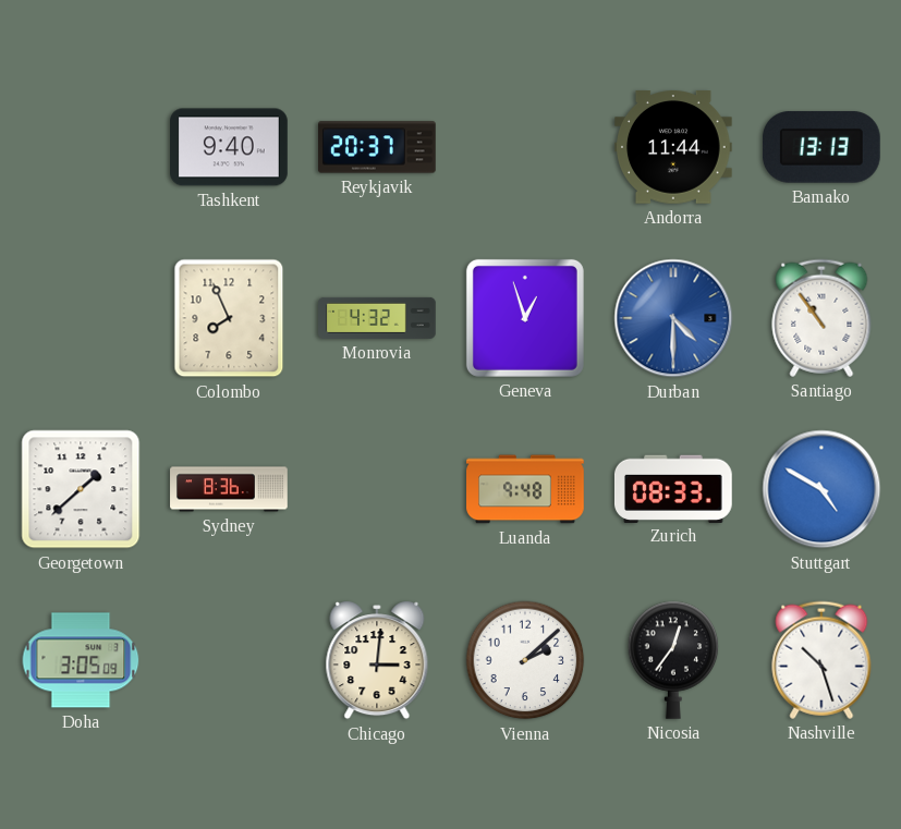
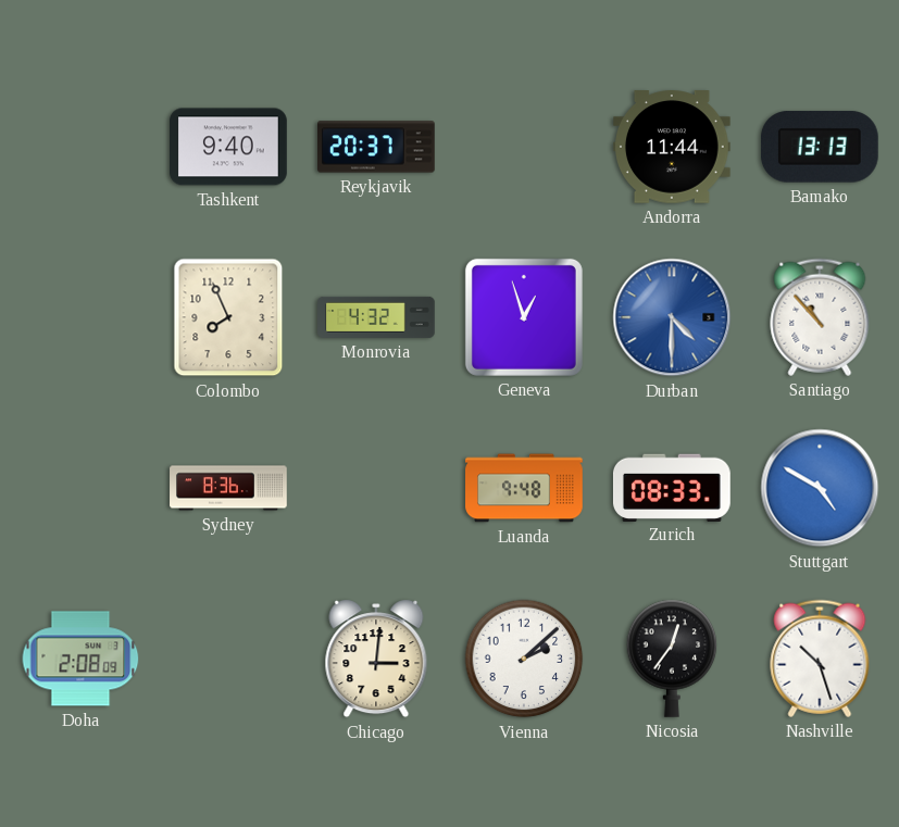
Santiago: 10:54 -> 10:53 (820, 317)
Georgetown: 1:38 -> none (81, 489)
Doha: 3:05 -> 2:08 (80, 659)
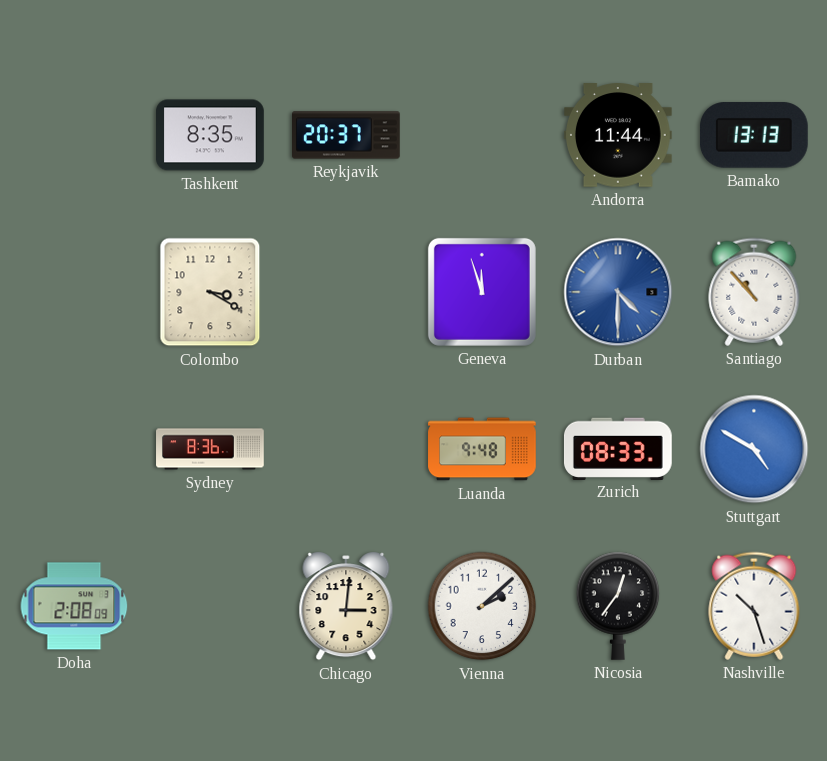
Tashkent: 9:40 -> 8:35 (211, 135)
Colombo: 7:56 -> 3:20 (210, 292)
Monrovia: 4:32 -> none (376, 317)
Geneva: 12:57 -> 11:57 (482, 292)
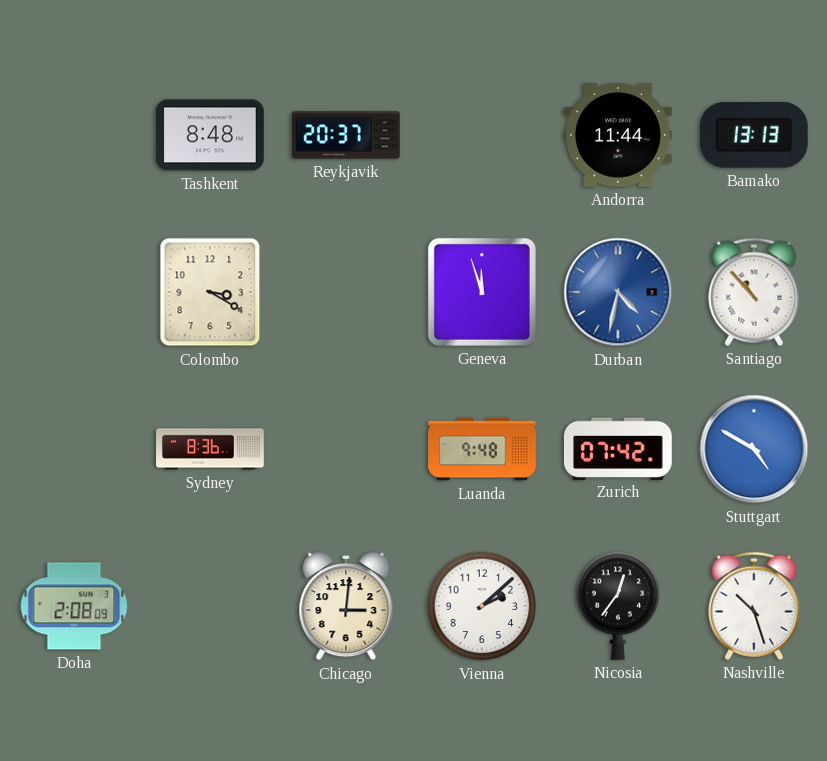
Tashkent: 8:35 -> 8:48 (211, 135)
Durban: 4:30 -> 4:32 (618, 292)
Zurich: 08:33 -> 07:42 (618, 448)
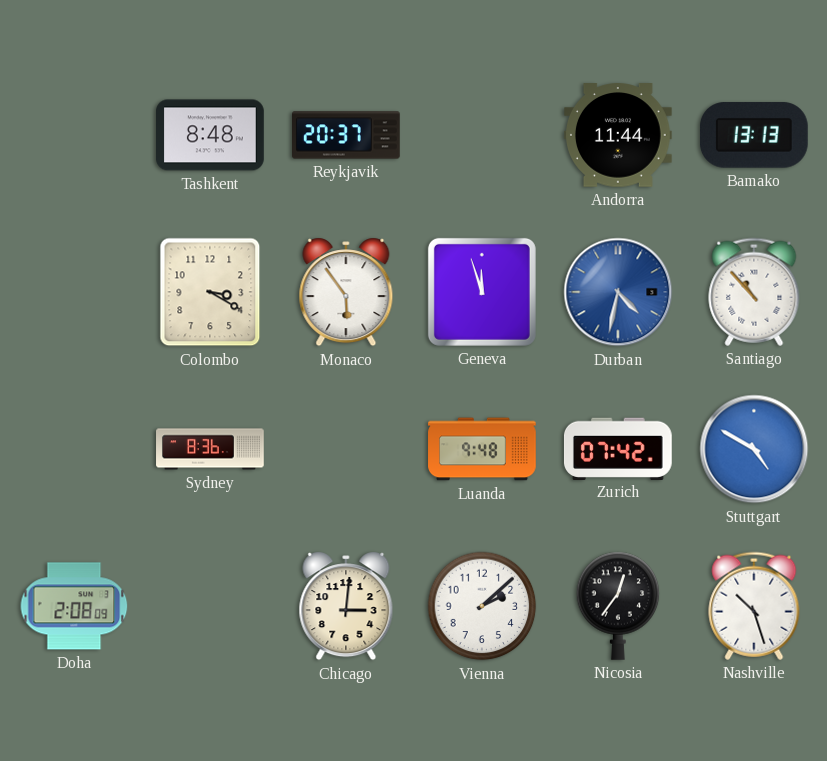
Monaco: none -> 5:54 (346, 292)
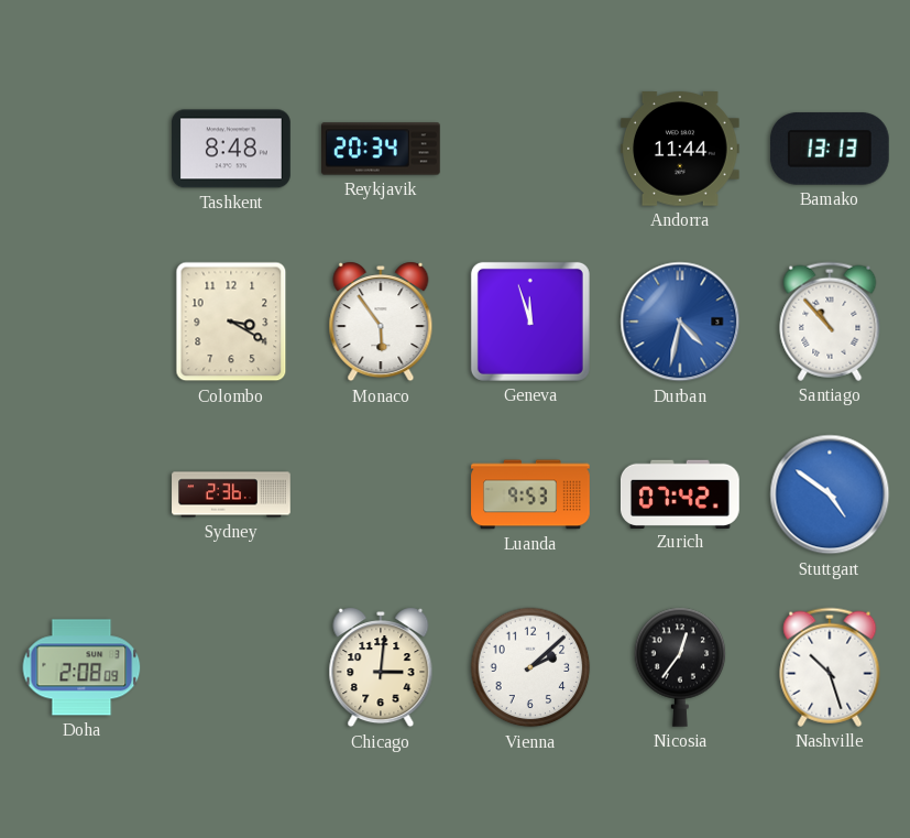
Reykjavik: 20:37 -> 20:34 (382, 149)
Sydney: 8:36 -> 2:36 (231, 494)
Luanda: 9:48 -> 9:53 (530, 494)
Stuttgart: 4:50 -> 4:51 (830, 494)
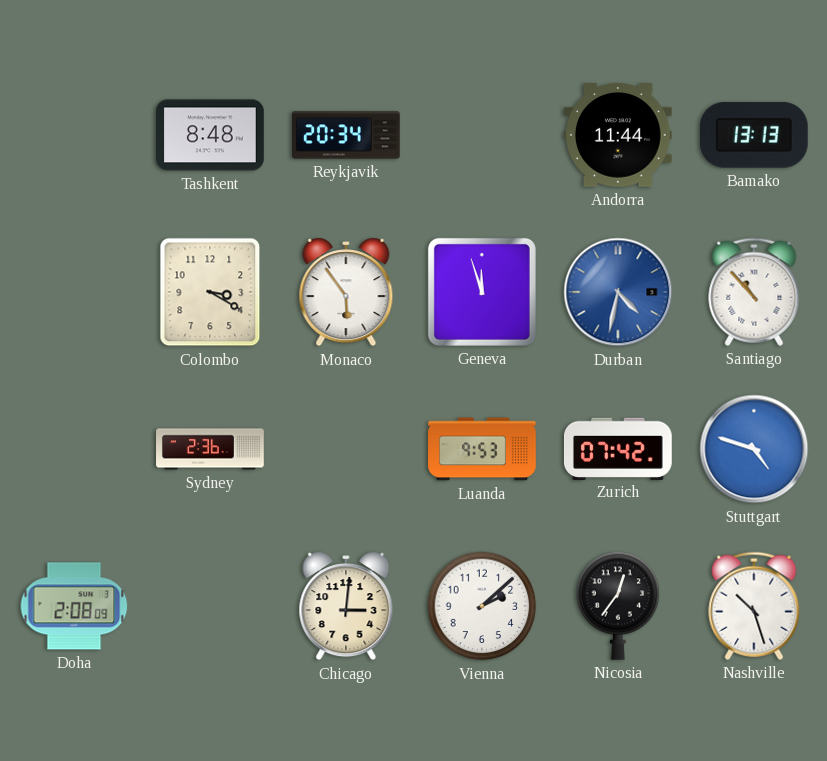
Stuttgart: 4:51 -> 4:48 (754, 449)
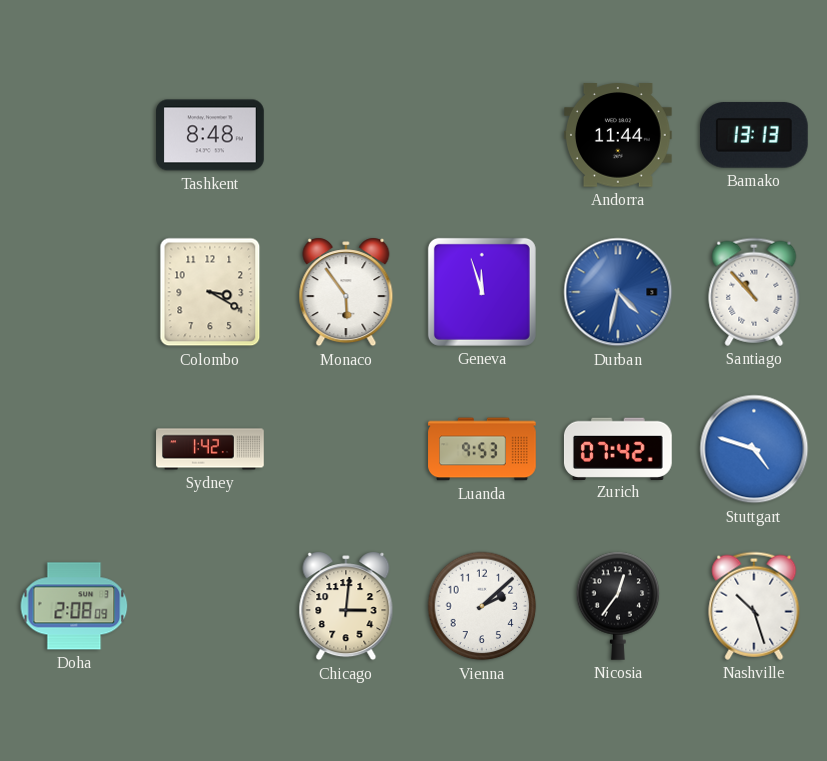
Reykjavik: 20:34 -> none (347, 135)
Sydney: 2:36 -> 1:42 (210, 449)
